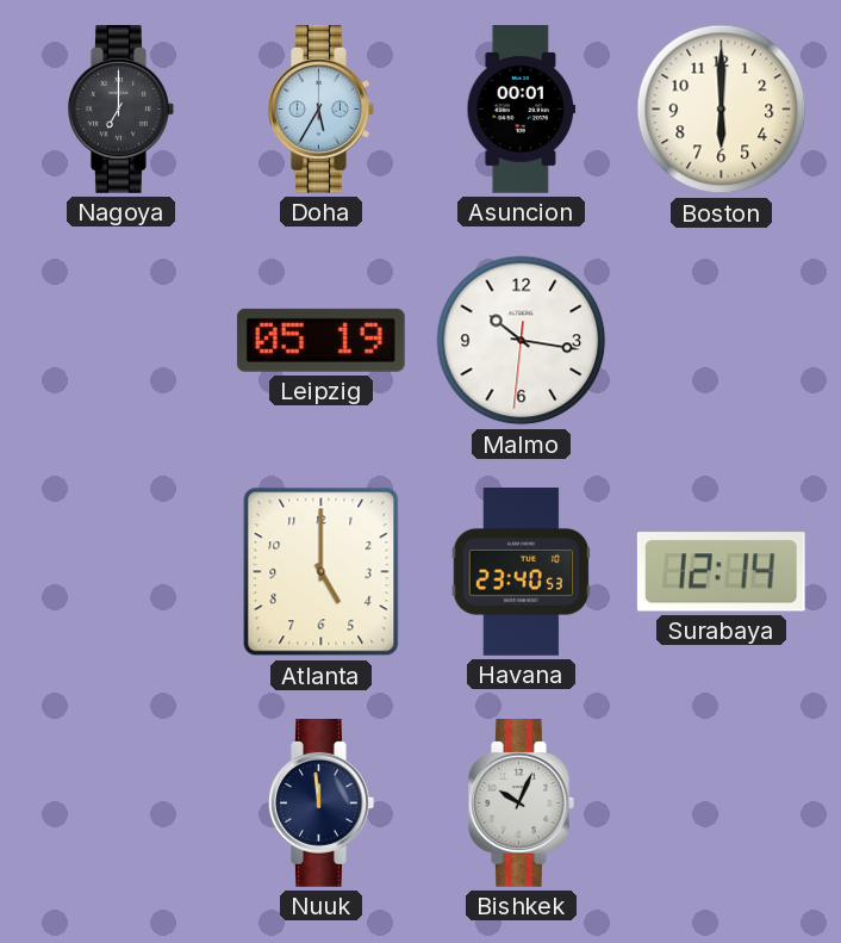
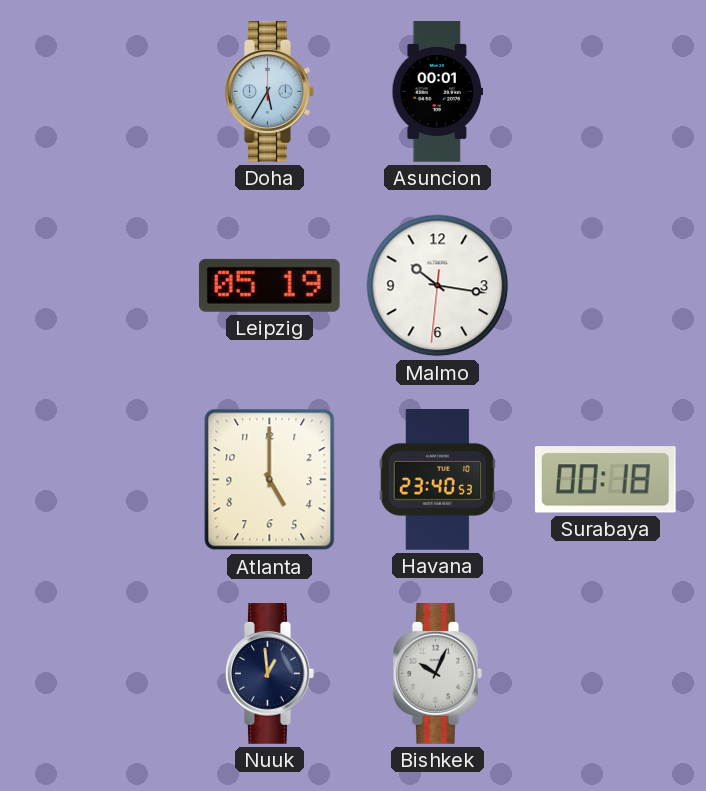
Nagoya: 7:00 -> none (122, 110)
Boston: 6:00 -> none (722, 110)
Surabaya: 12:14 -> 00:18 (605, 480)
Nuuk: 11:59 -> 12:59 (270, 674)
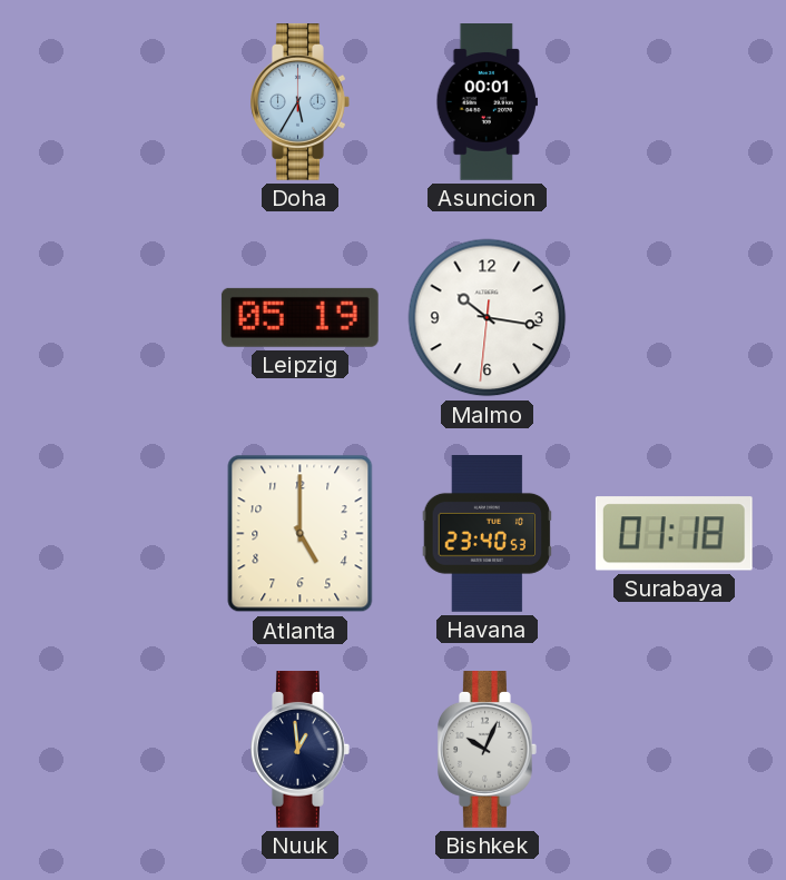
Surabaya: 00:18 -> 01:18 (674, 534)
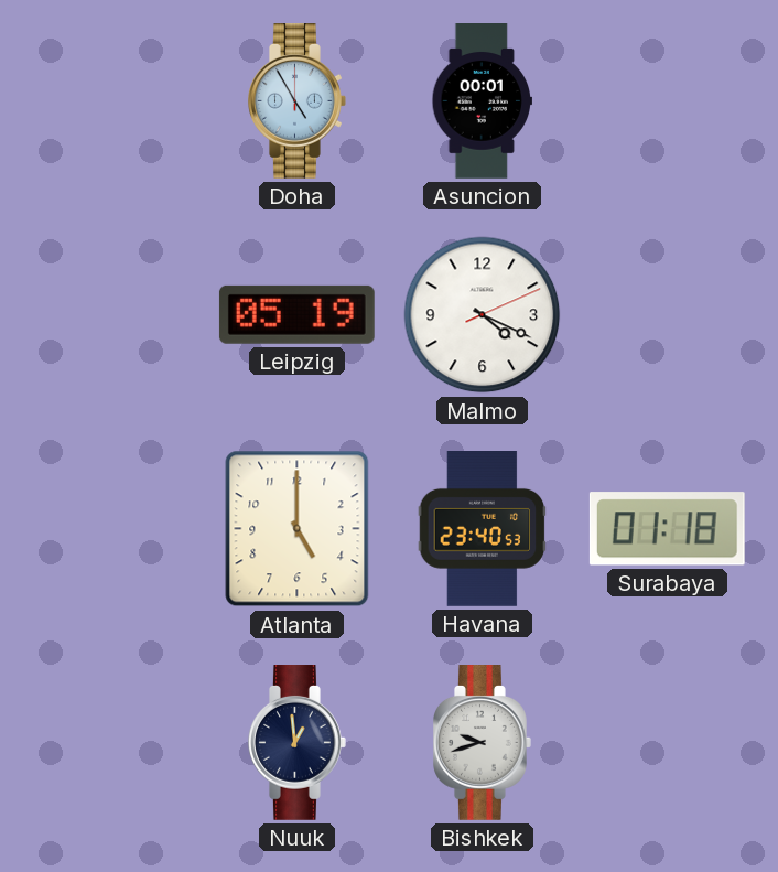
Doha: 5:35 -> 4:55 (298, 101)
Malmo: 10:16 -> 4:19 (483, 315)
Bishkek: 10:04 -> 9:42 (483, 743)
